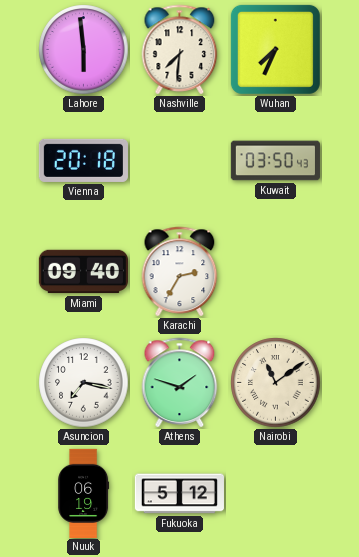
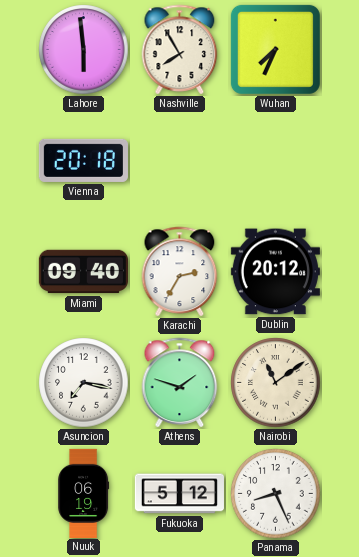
Nashville: 7:31 -> 7:55 (180, 49)
Kuwait: 03:50 -> none (275, 161)
Dublin: none -> 20:12 (275, 272)
Panama: none -> 8:26 (276, 494)
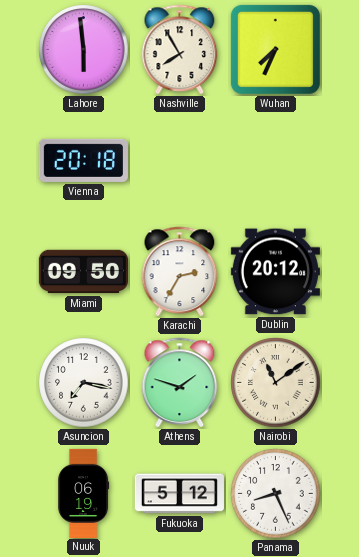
Miami: 09:40 -> 09:50 (83, 272)
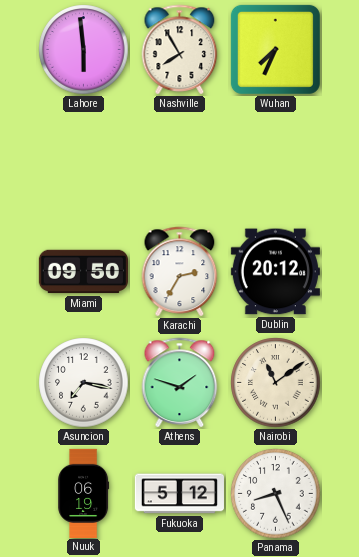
Vienna: 20:18 -> none (83, 160)
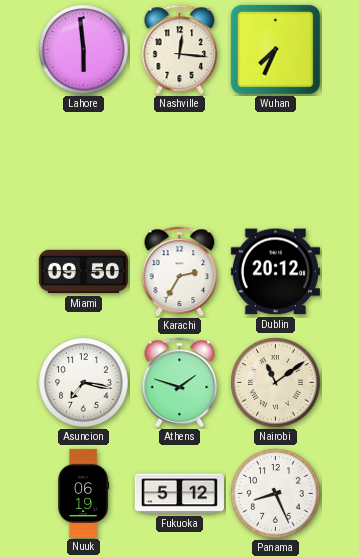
Nashville: 7:55 -> 12:16 (180, 49)
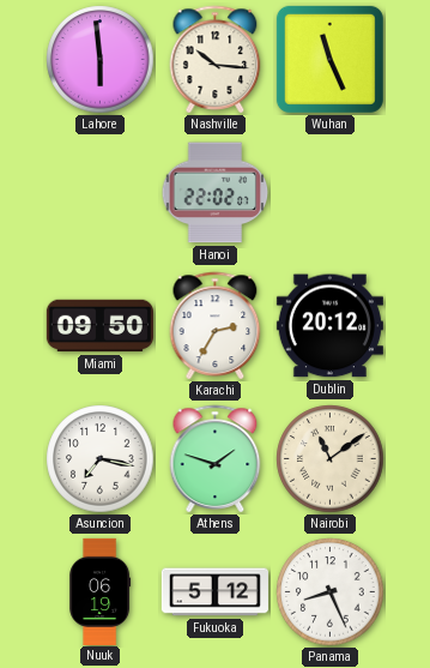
Nashville: 12:16 -> 10:16 (216, 59)
Wuhan: 7:34 -> 11:26 (329, 59)
Hanoi: none -> 22:02 (216, 193)
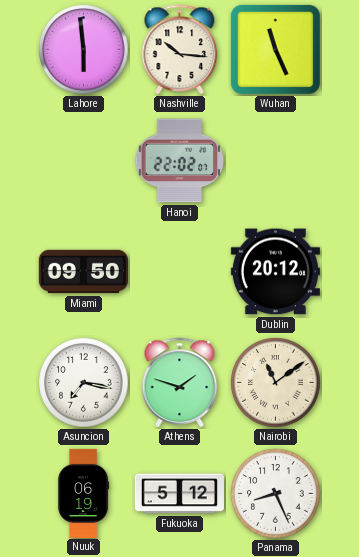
Karachi: 2:35 -> none (216, 325)
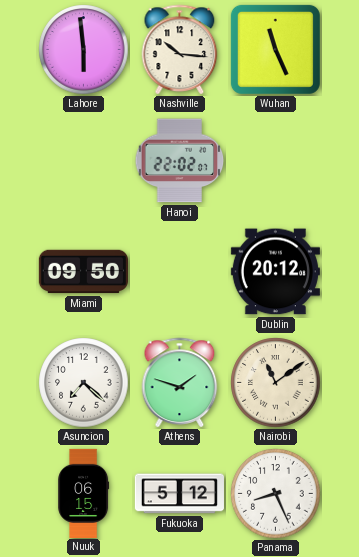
Asuncion: 7:17 -> 7:22 (84, 383)
Nuuk: 06:19 -> 06:15 (84, 493)
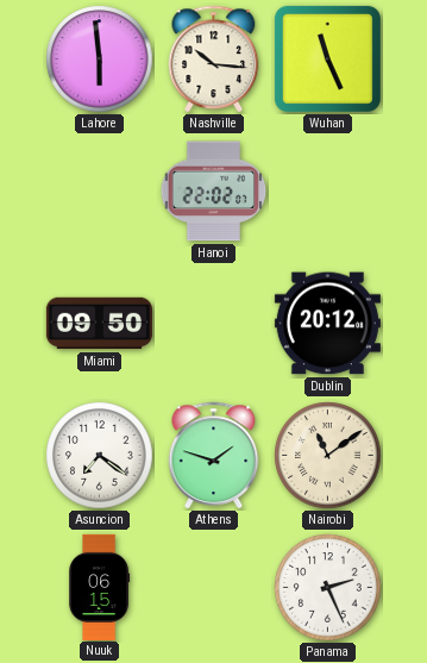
Asuncion: 7:22 -> 7:21 (100, 456)
Fukuoka: 5:12 -> none (179, 494)
Panama: 8:26 -> 2:26 (328, 588)
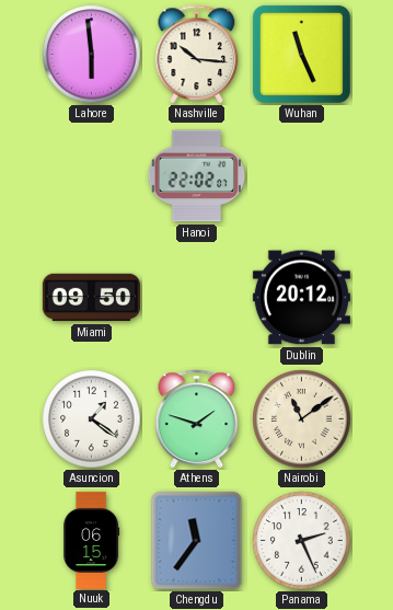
Asuncion: 7:21 -> 1:21 (92, 419)
Chengdu: none -> 11:36 (197, 541)
